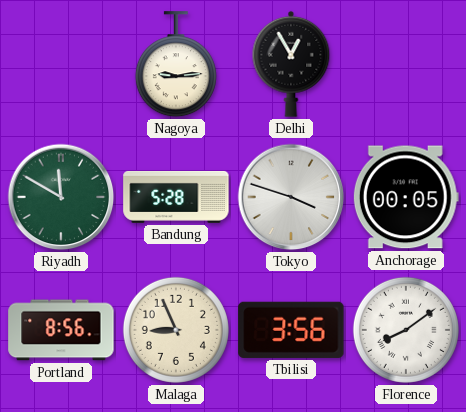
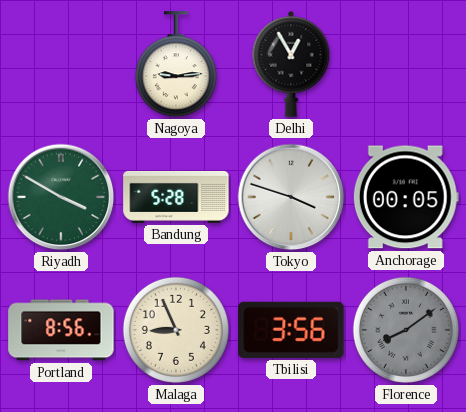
Riyadh: 11:50 -> 3:50 (61, 197)
Florence dial: white -> grey (406, 330)
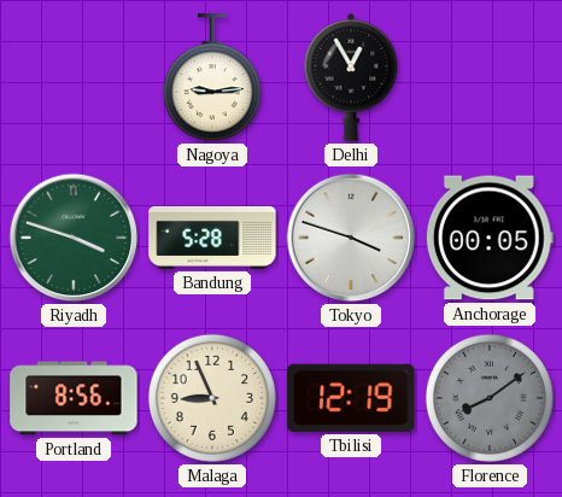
Riyadh: 3:50 -> 3:48 (74, 238)
Tbilisi: 3:56 -> 12:19 (351, 398)
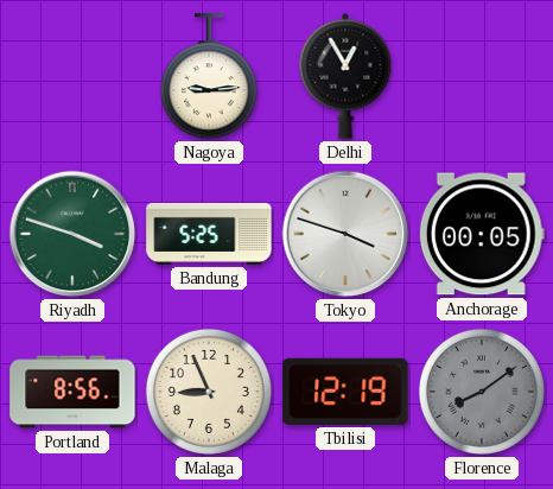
Bandung: 5:28 -> 5:25 (209, 234)
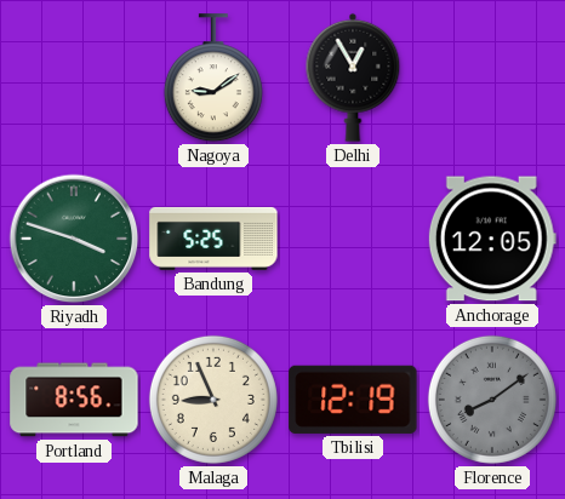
Nagoya: 9:14 -> 9:09 (213, 79)
Tokyo: 3:48 -> none (345, 234)
Anchorage: 00:05 -> 12:05 (492, 239)
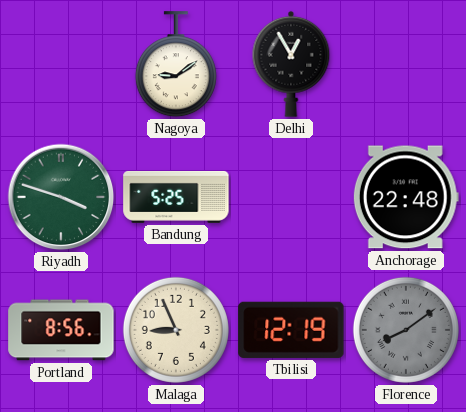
Anchorage: 12:05 -> 22:48 (406, 197)
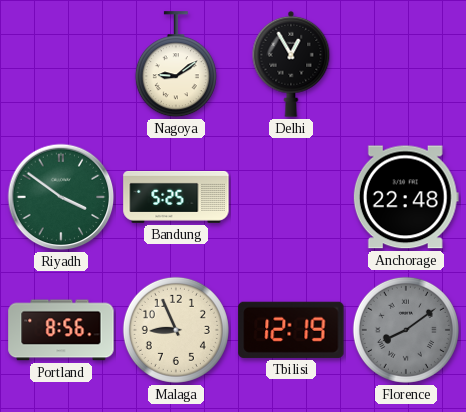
Riyadh: 3:48 -> 3:51 (61, 197)
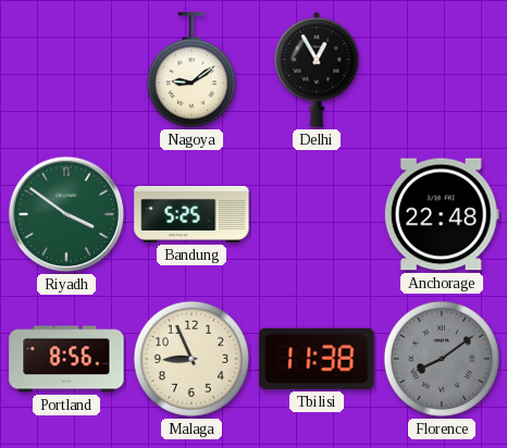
Tbilisi: 12:19 -> 11:38 (317, 359)
